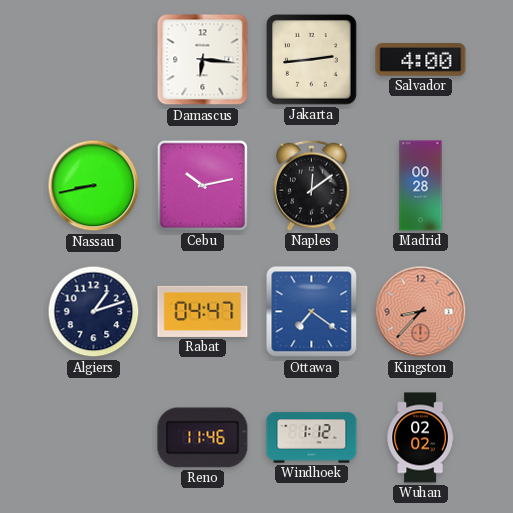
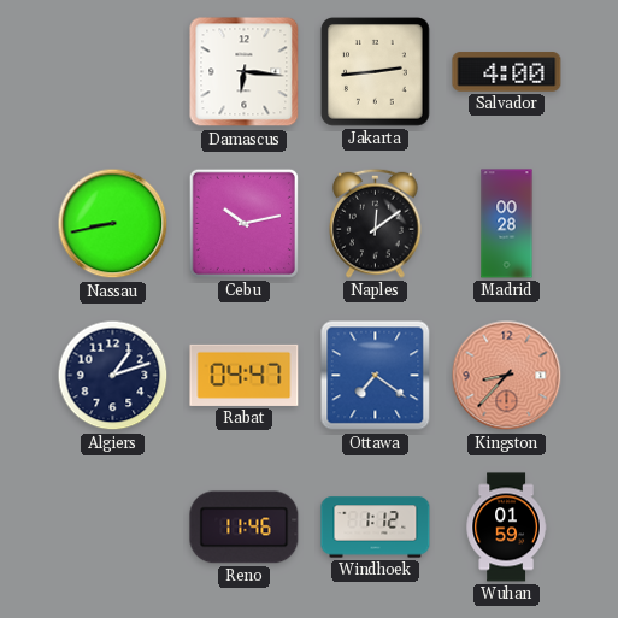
Wuhan: 02:02 -> 01:59 (506, 528)
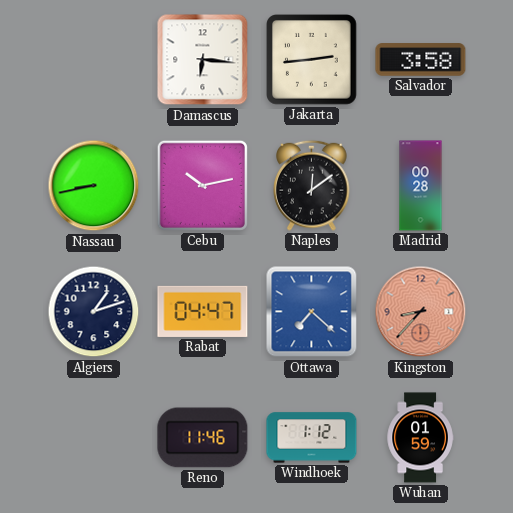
Salvador: 4:00 -> 3:58 (421, 60)
Ottawa: 7:21 -> 7:22 (312, 312)
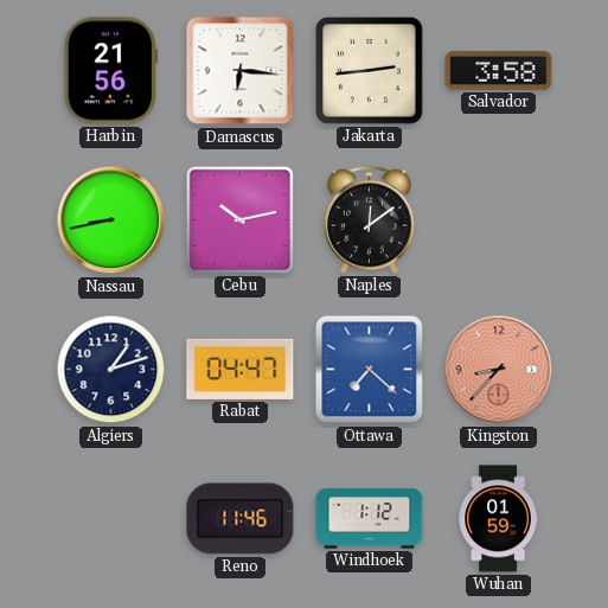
Harbin: none -> 21:56 (110, 71)
Madrid: 00:28 -> none (421, 186)
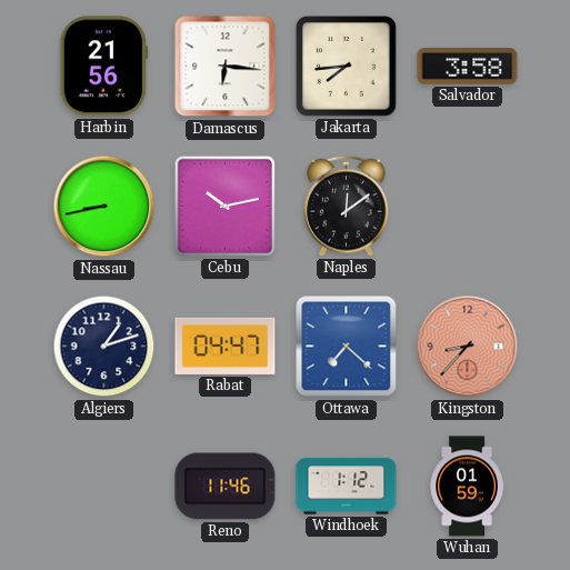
Jakarta: 2:44 -> 7:44 (347, 67)
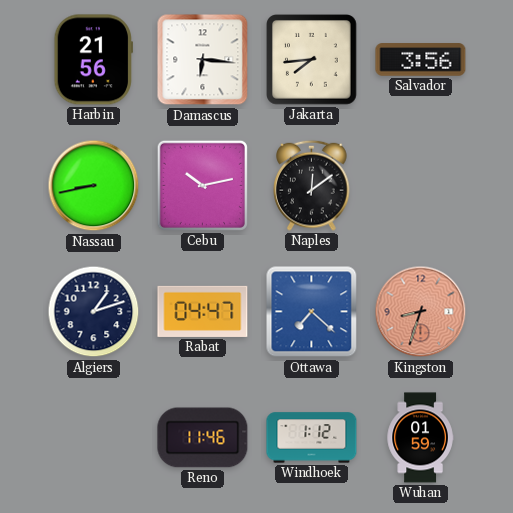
Salvador: 3:58 -> 3:56 (421, 60)
Kingston: 8:37 -> 8:33 (421, 312)
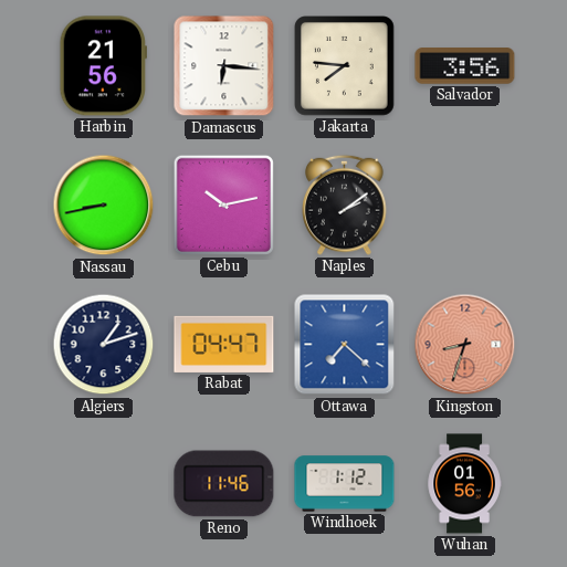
Jakarta: 7:44 -> 7:46 (345, 66)
Naples: 12:09 -> 2:09 (345, 204)
Wuhan: 01:59 -> 01:56 (464, 484)
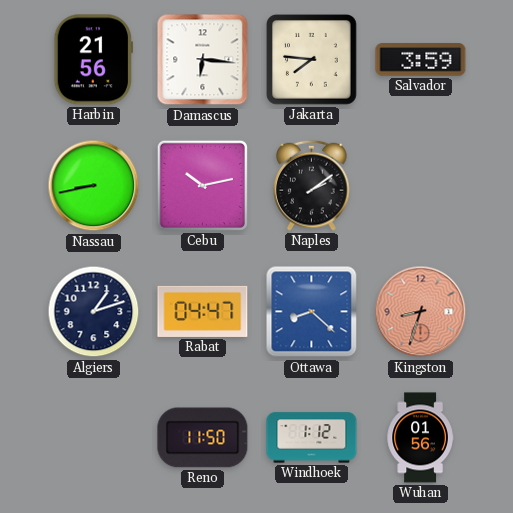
Salvador: 3:56 -> 3:59 (421, 60)
Ottawa: 7:22 -> 8:22 (312, 312)
Reno: 11:46 -> 11:50 (203, 438)
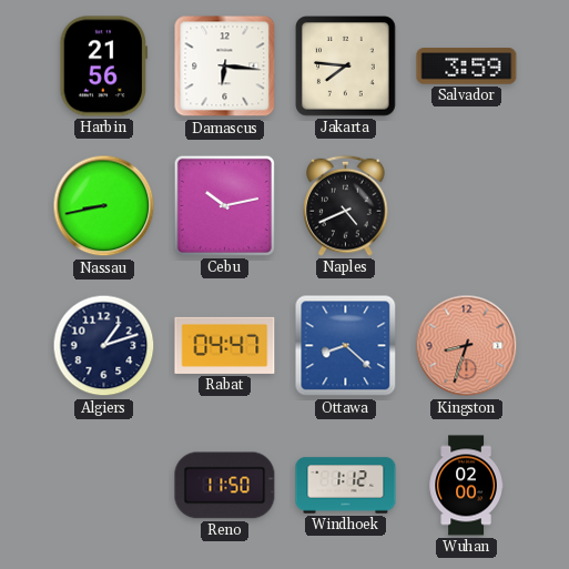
Naples: 2:09 -> 4:41 (346, 205)
Wuhan: 01:56 -> 02:00 (466, 486)
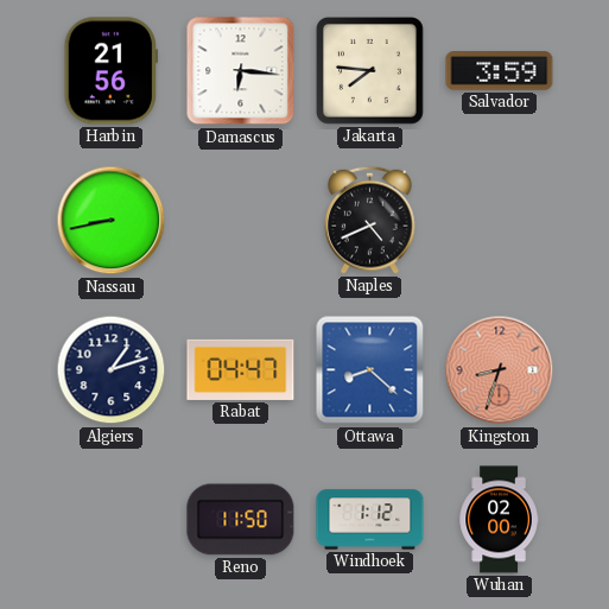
Cebu: 10:13 -> none (224, 205)
